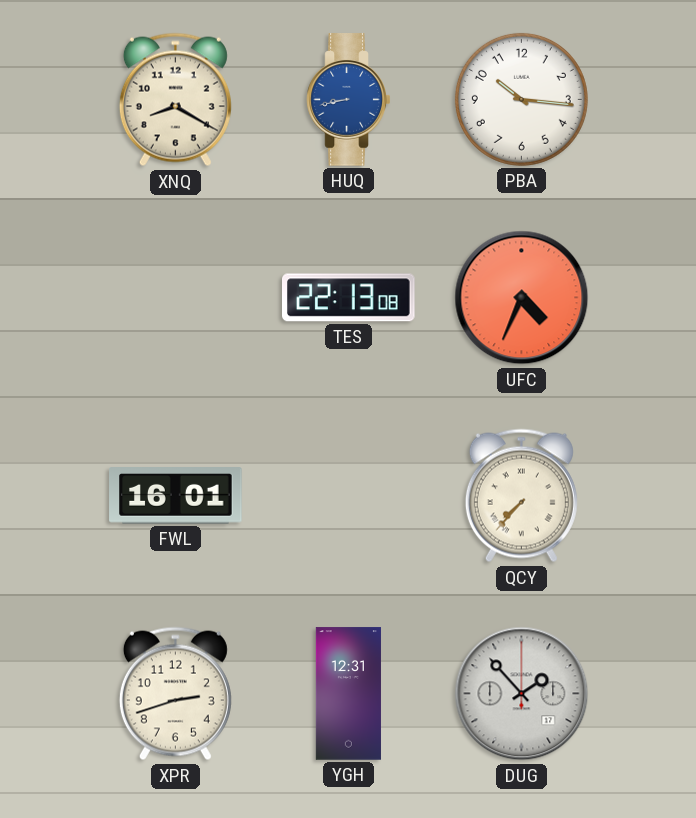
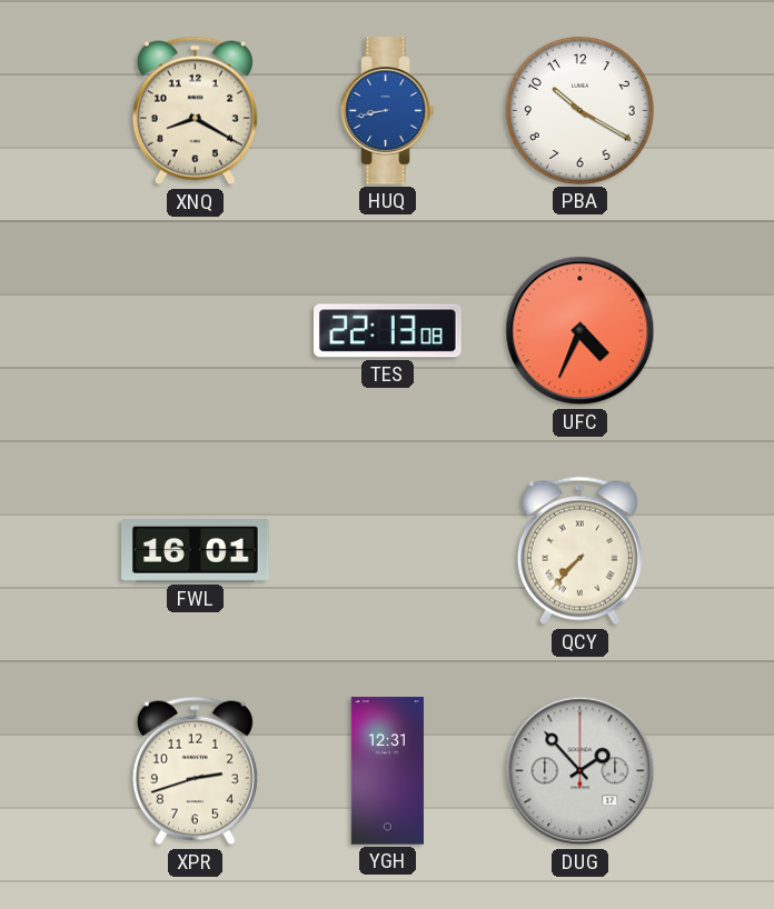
PBA: 10:16 -> 10:20 (579, 110)
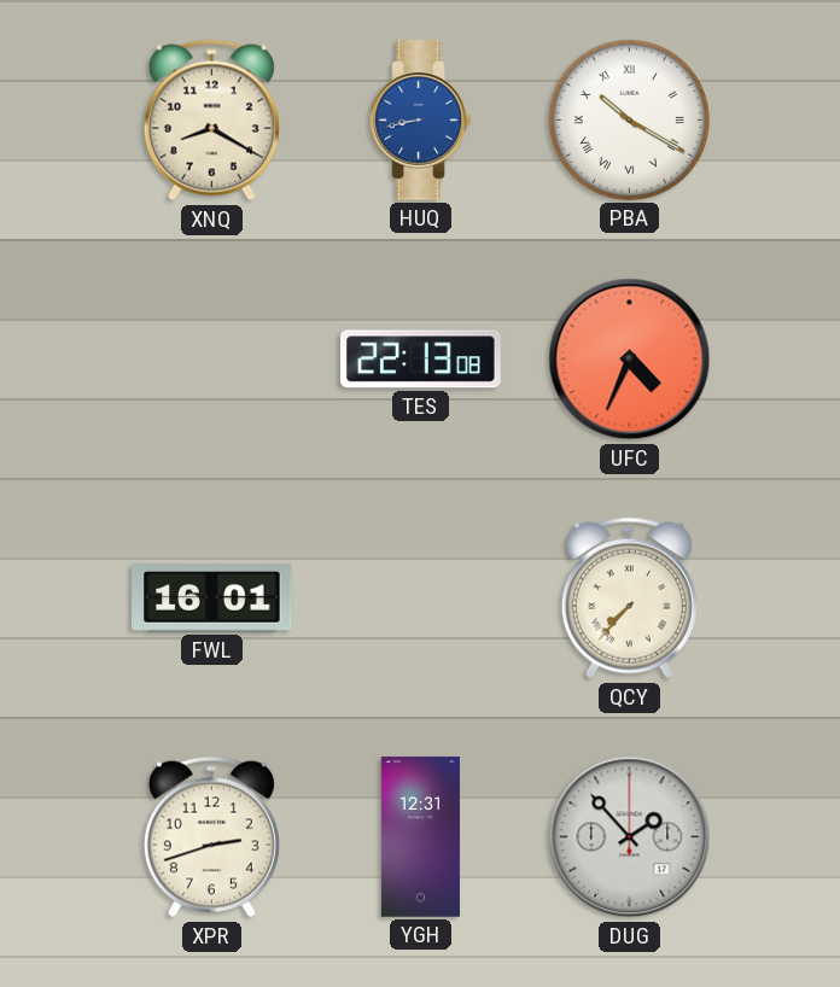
PBA numerals: Arabic -> Roman (629, 119)
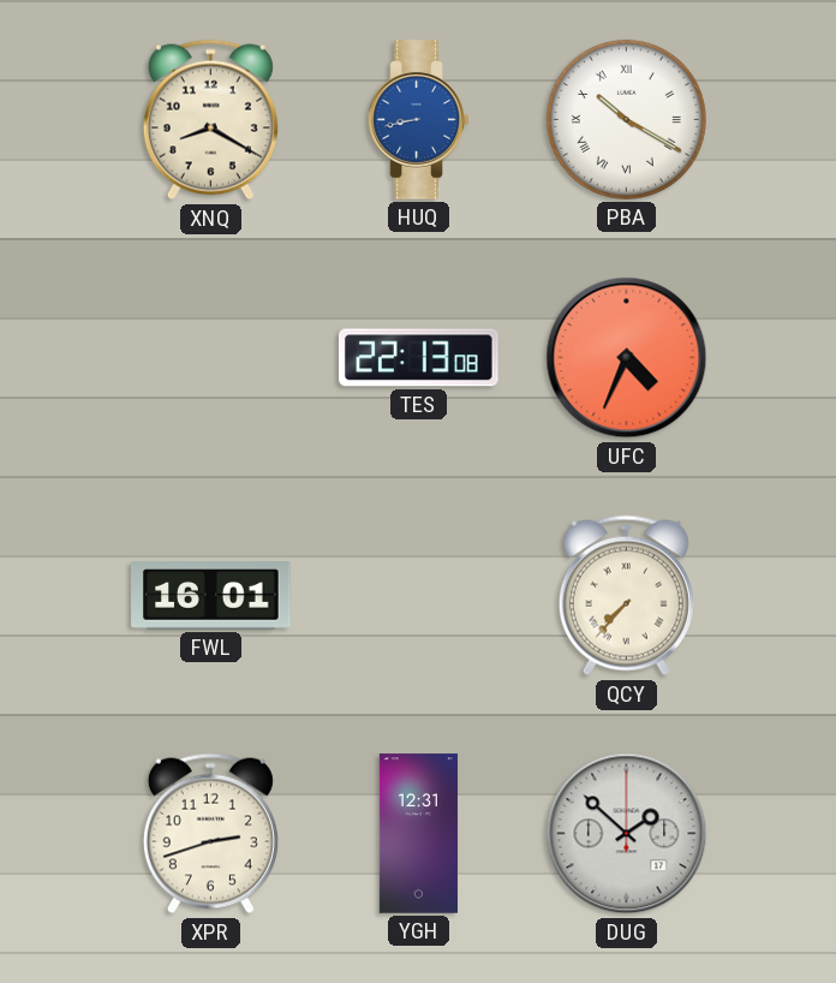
DUG: 1:53 -> 1:52 (627, 834)
